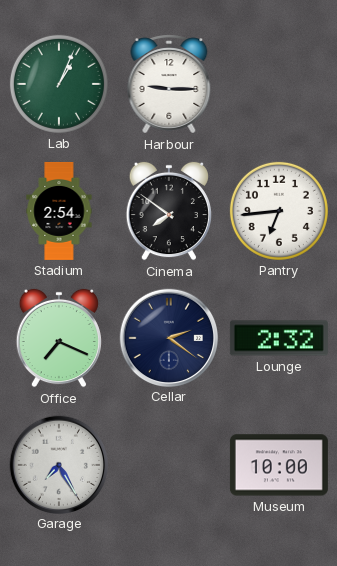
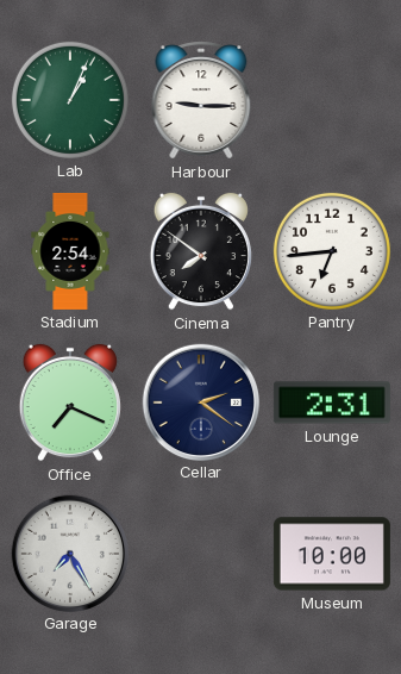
Lounge: 2:32 -> 2:31 (332, 402)
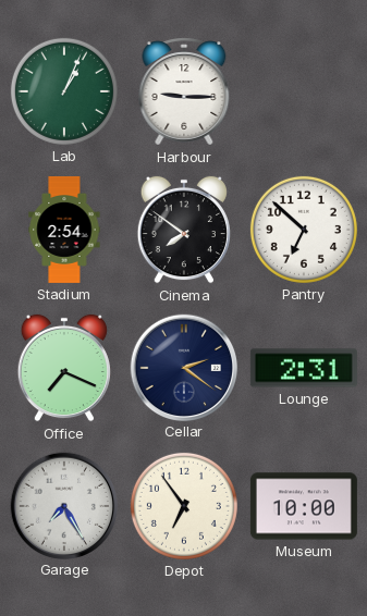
Pantry: 6:44 -> 6:52 (304, 230)
Depot: none -> 6:54 (184, 506)
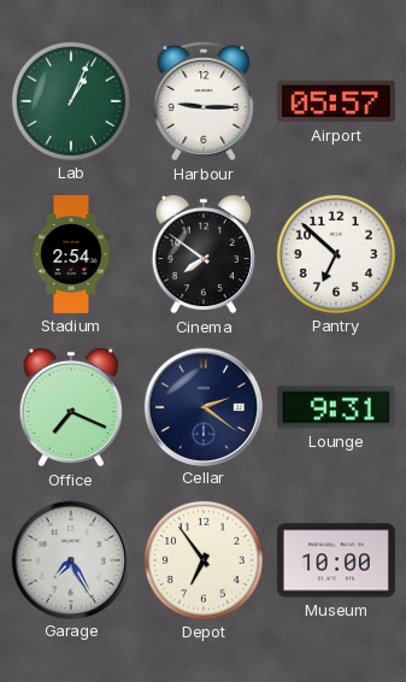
Airport: none -> 05:57 (336, 101)
Lounge: 2:31 -> 9:31 (336, 407)
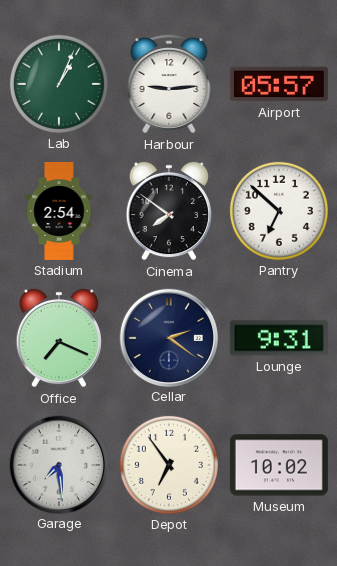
Harbour: 9:15 -> 9:14 (169, 84)
Garage: 7:25 -> 7:29 (58, 464)
Museum: 10:00 -> 10:02 (279, 465)
